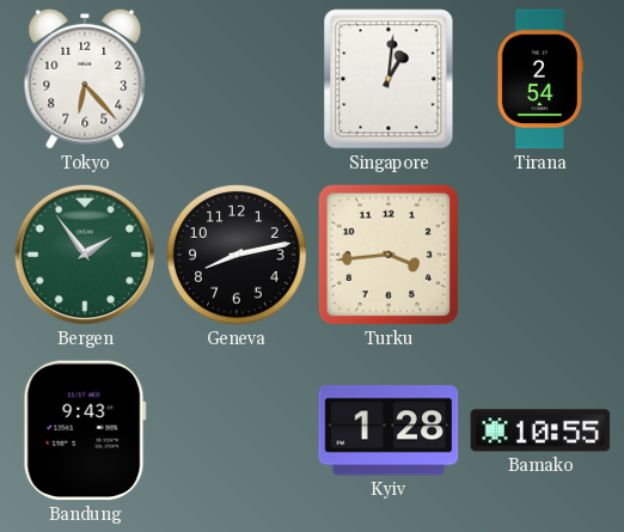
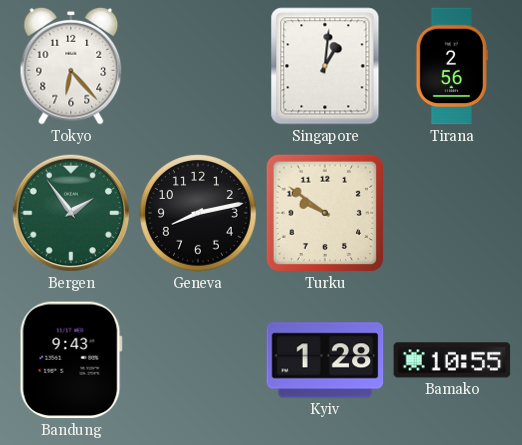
Tirana: 2:54 -> 2:56 (452, 66)
Turku: 3:44 -> 9:51 (325, 213)
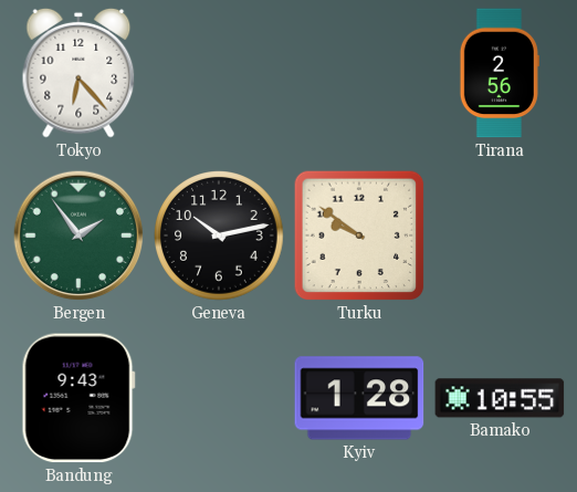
Singapore: 1:01 -> none (325, 66)
Geneva: 8:13 -> 10:13 (220, 237)
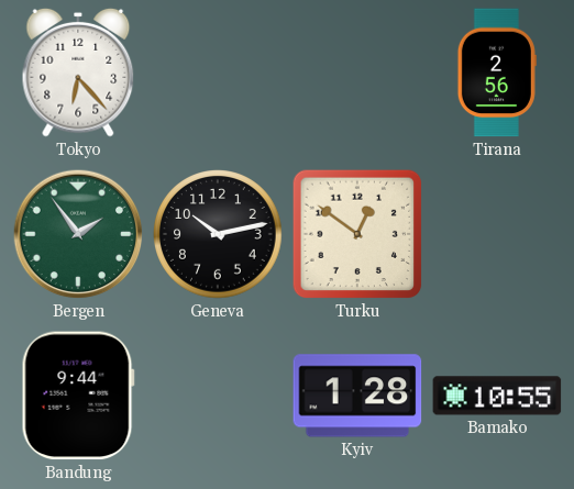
Turku: 9:51 -> 12:51 (357, 234)
Bandung: 9:43 -> 9:44 (78, 396)
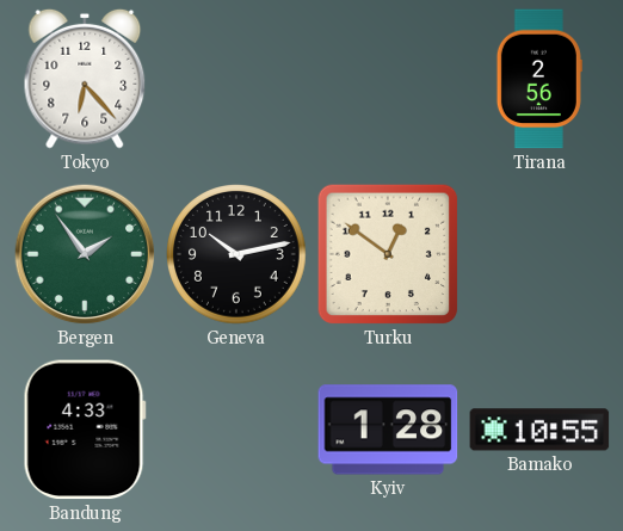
Bandung: 9:44 -> 4:33 (85, 430)
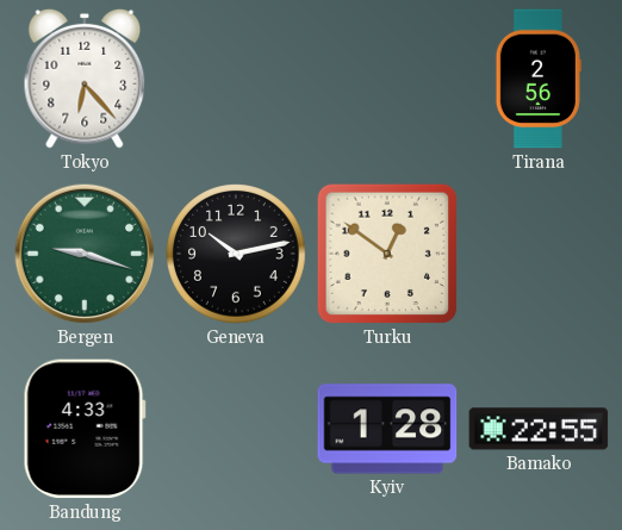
Bergen: 1:54 -> 9:18 (85, 254)
Bamako: 10:55 -> 22:55 (539, 429)
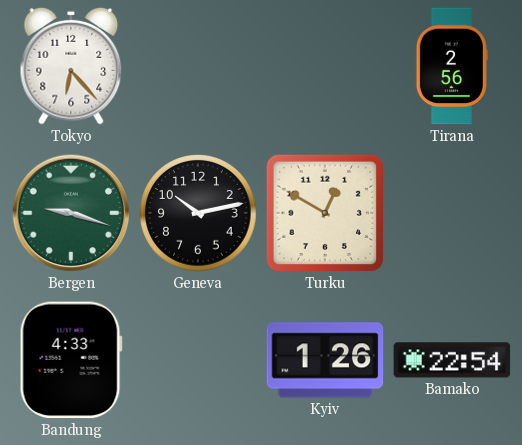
Turku: 12:51 -> 12:50 (325, 213)
Kyiv: 1:28 -> 1:26 (325, 360)
Bamako: 22:55 -> 22:54 (452, 360)
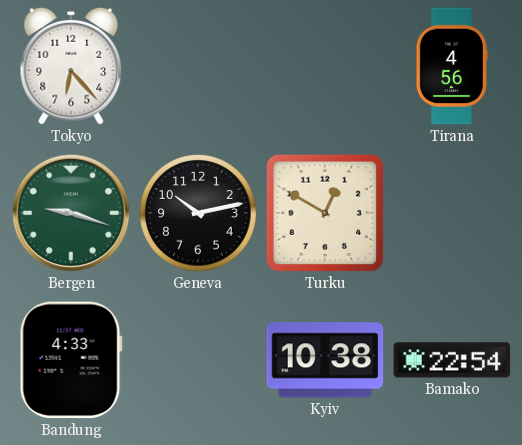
Tirana: 2:56 -> 4:56 (452, 66)
Kyiv: 1:26 -> 10:38 (325, 360)
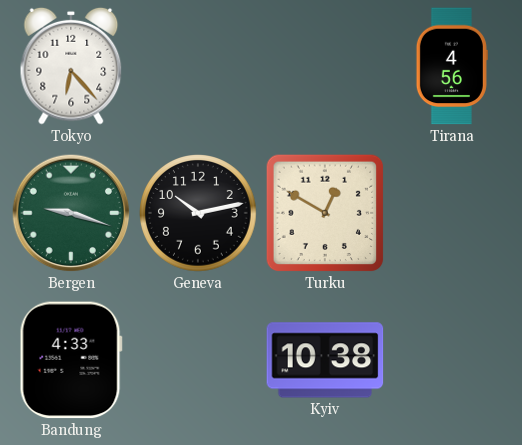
Bamako: 22:54 -> none (452, 360)
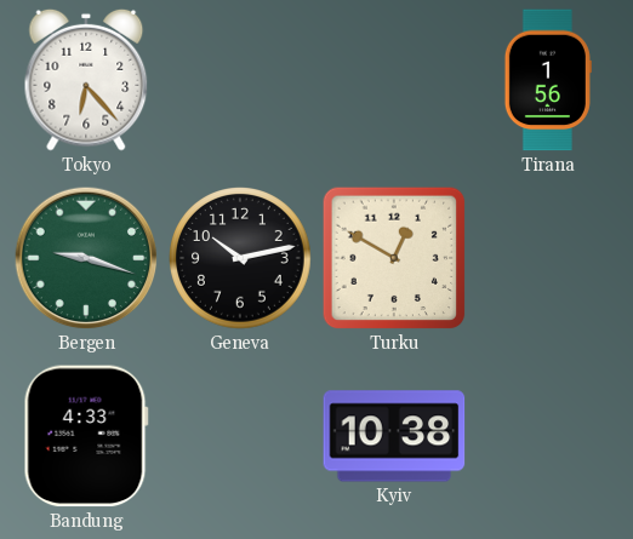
Tirana: 4:56 -> 1:56 (548, 80)
